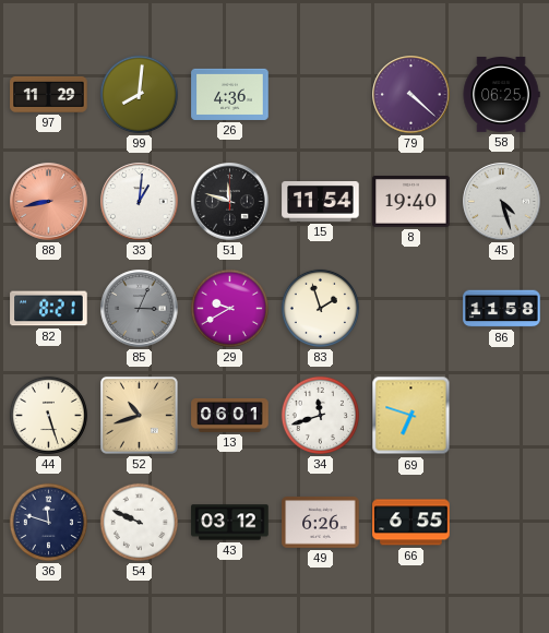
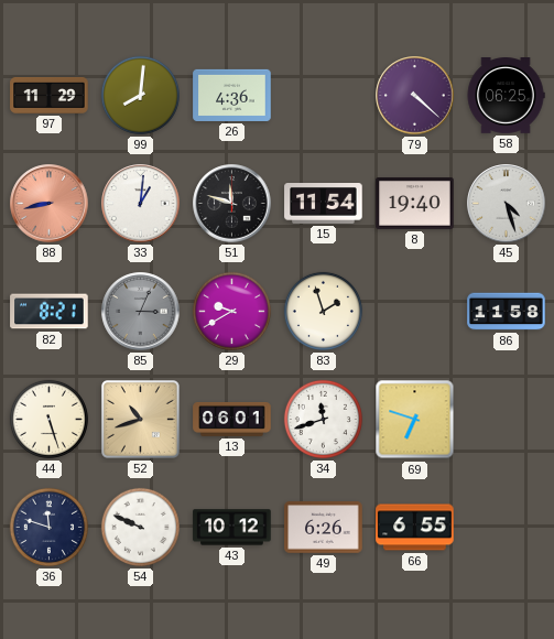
43: 03:12 -> 10:12 (232, 528)
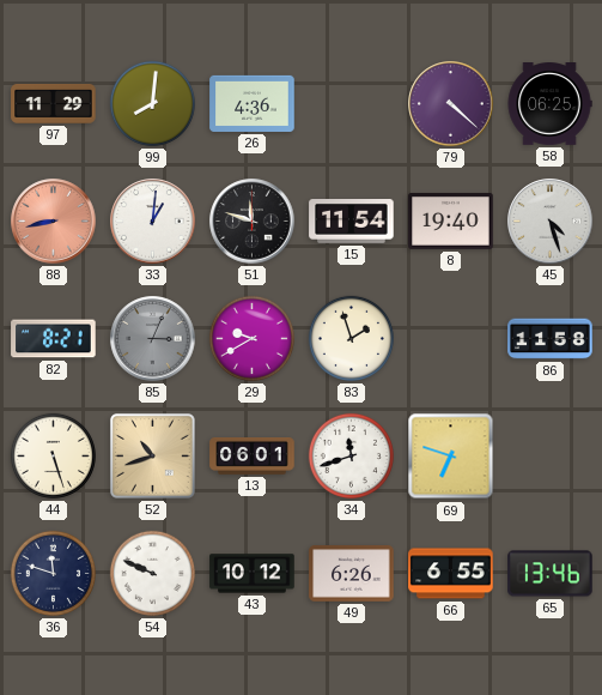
65: none -> 13:46 (551, 574)
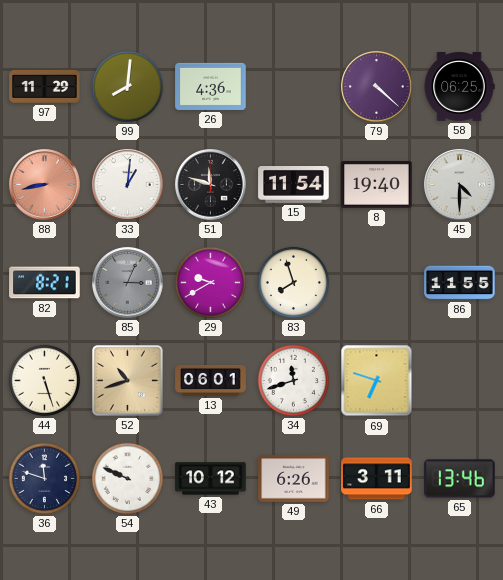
45: 4:27 -> 4:30 (460, 185)
83: 1:57 -> 7:57 (293, 282)
86: 11:58 -> 11:55 (460, 283)
66: 6:55 -> 3:11 (377, 479)
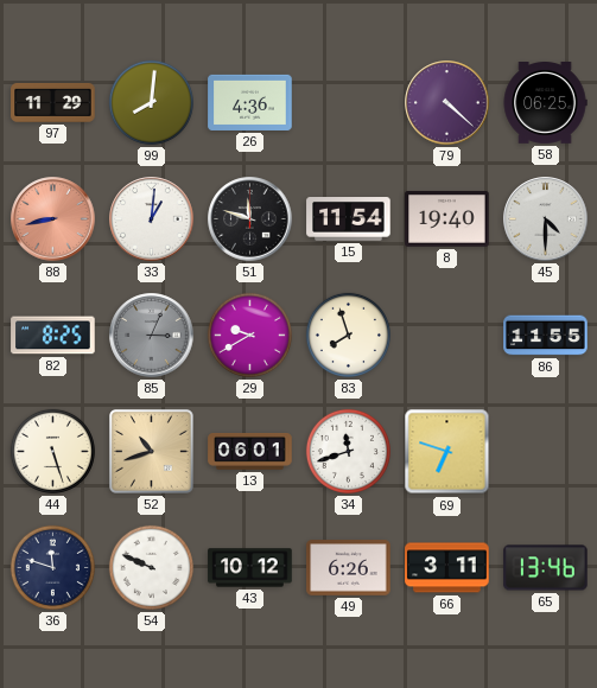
82: 8:21 -> 8:25 (53, 336)
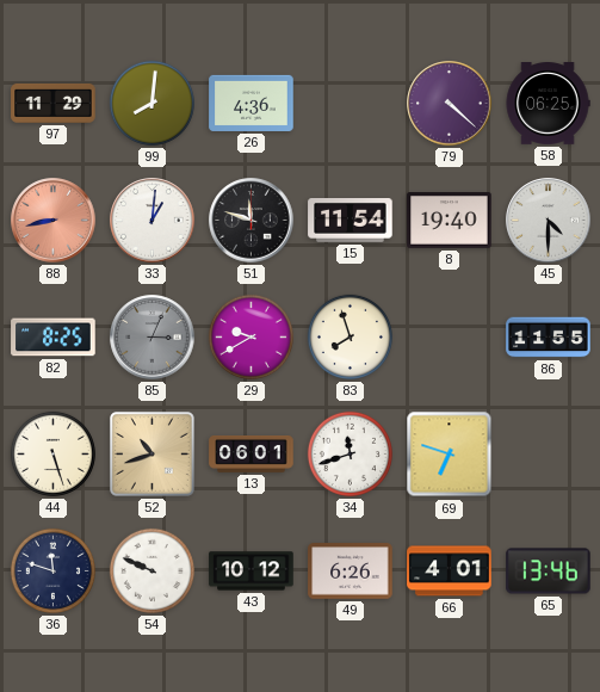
66: 3:11 -> 4:01 (450, 571)
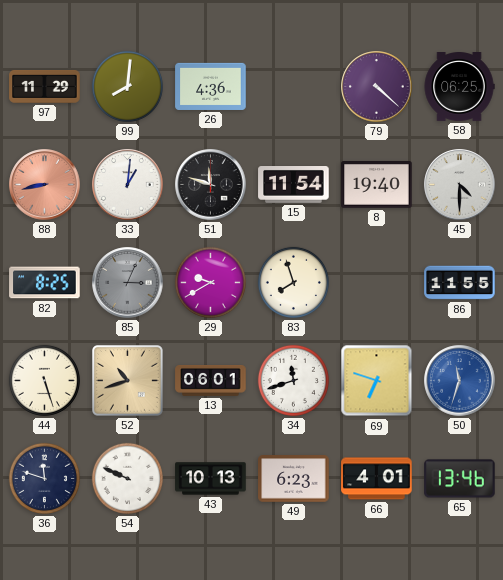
50: none -> 11:33 (460, 381)
43: 10:12 -> 10:13 (211, 479)
49: 6:26 -> 6:23 (294, 479)
